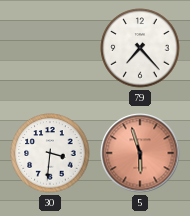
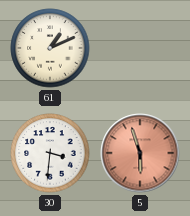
61: none -> 1:11 (50, 48)
79: 7:23 -> none (140, 48)
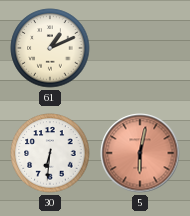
30: 3:31 -> 6:31 (50, 153)
5: 5:57 -> 6:02 (140, 153)
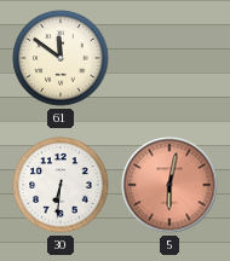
61: 1:11 -> 11:51 (61, 58)
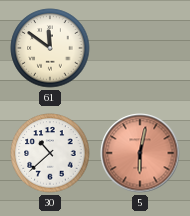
30: 6:31 -> 10:38 (50, 153)
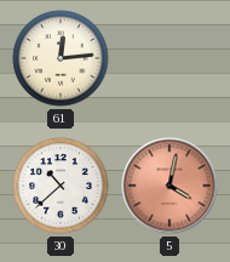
61: 11:51 -> 12:14 (61, 58)
5: 6:02 -> 4:02 (169, 186)
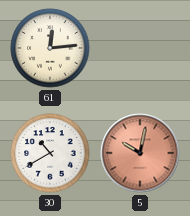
30: 10:38 -> 10:40 (50, 153)
5: 4:02 -> 10:02 (140, 153)
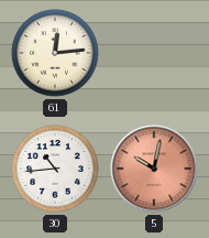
30: 10:40 -> 10:44 (55, 169)
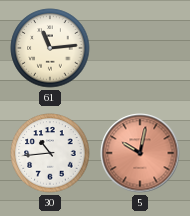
61: 12:14 -> 11:14 (50, 48)
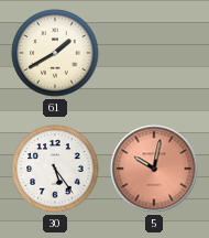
61: 11:14 -> 1:40 (55, 53)
30: 10:44 -> 5:24 (55, 169)
